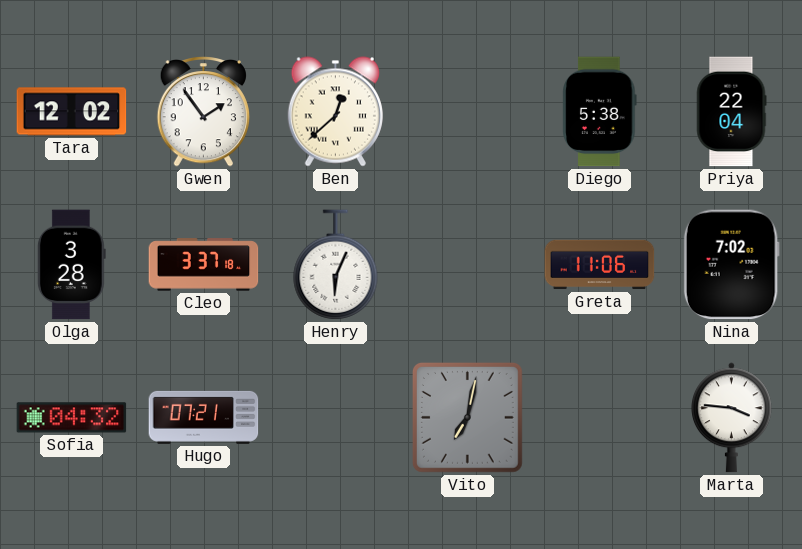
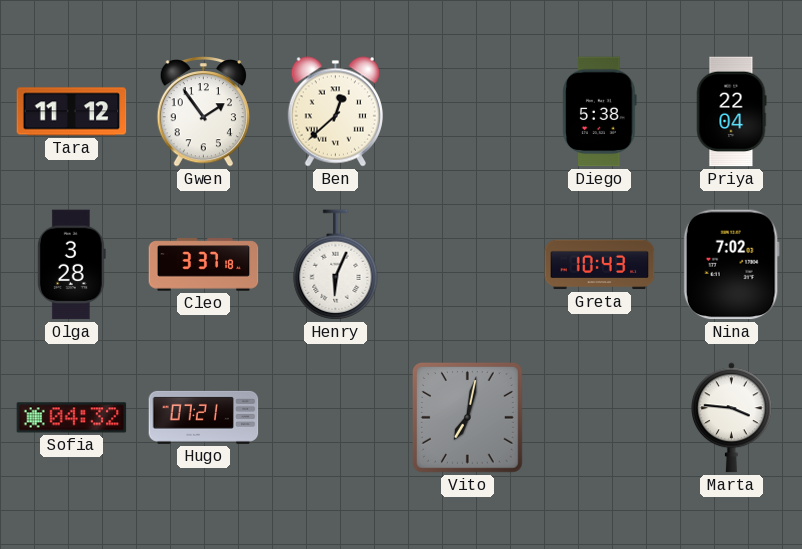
Tara: 12:02 -> 11:12 (72, 112)
Greta: 11:06 -> 10:43 (600, 265)
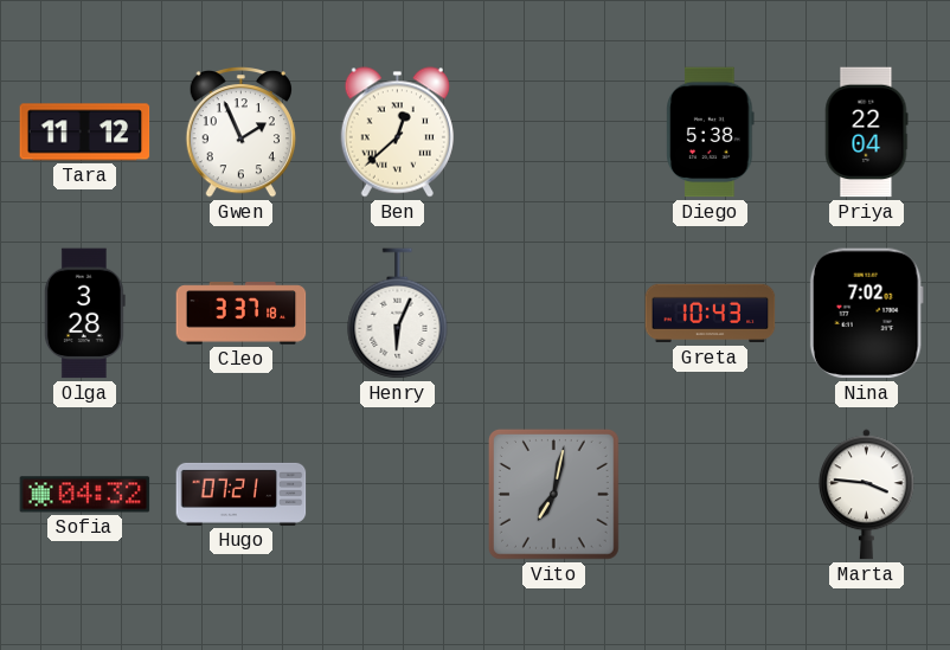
Gwen: 1:54 -> 1:56 (240, 133)
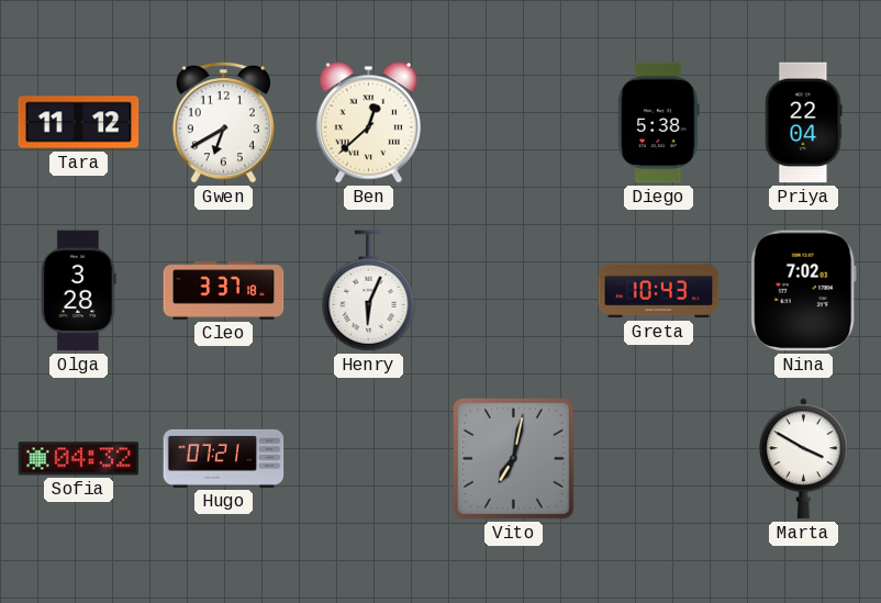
Gwen: 1:56 -> 6:40 (223, 123)
Marta: 3:46 -> 3:50 (804, 459)
